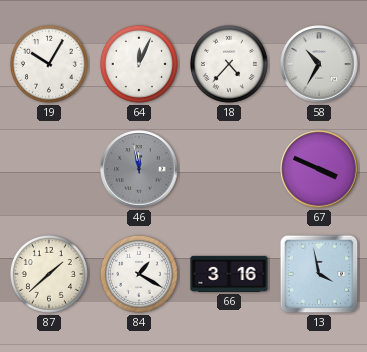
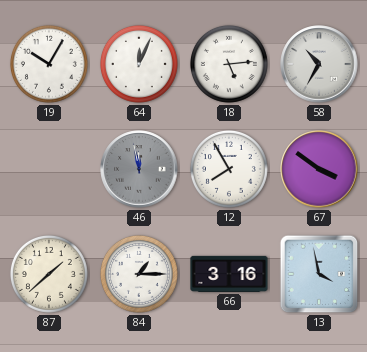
18: 4:37 -> 5:14 (229, 64)
12: none -> 7:55 (229, 169)
67: 3:49 -> 3:51 (319, 169)
84: 1:20 -> 1:15 (139, 274)
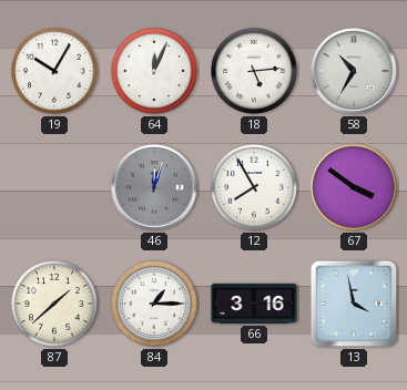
46: 11:58 -> 12:03 (154, 187)
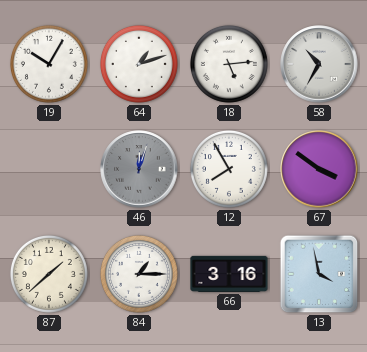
64: 12:04 -> 1:12 (139, 64)
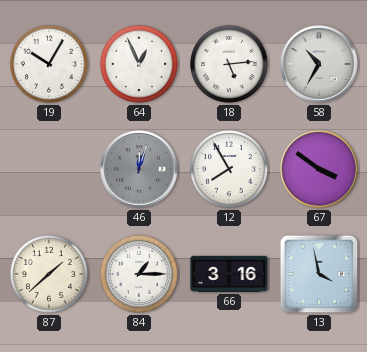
64: 1:12 -> 12:56 (139, 64)
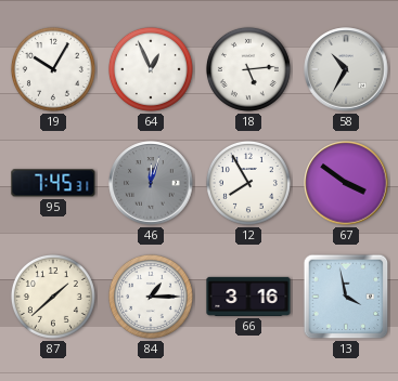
95: none -> 7:45 (53, 183)
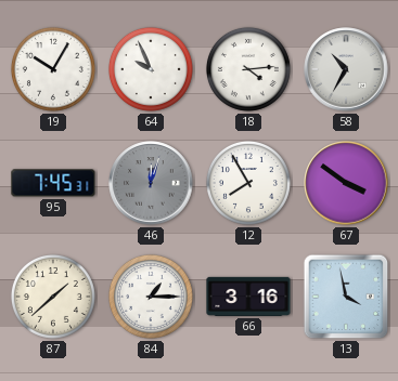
64: 12:56 -> 9:56 (151, 69)
18: 5:14 -> 4:14 (248, 69)
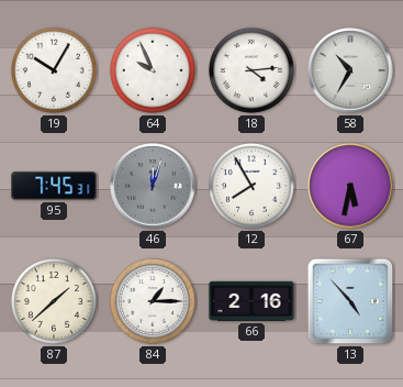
67: 3:51 -> 5:32 (350, 186)
66: 3:16 -> 2:16 (251, 301)
13: 3:58 -> 4:53 (350, 301)
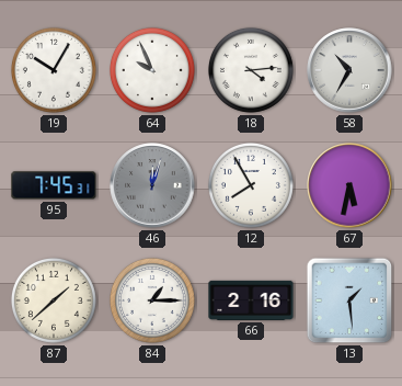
13: 4:53 -> 1:29 (349, 300)
